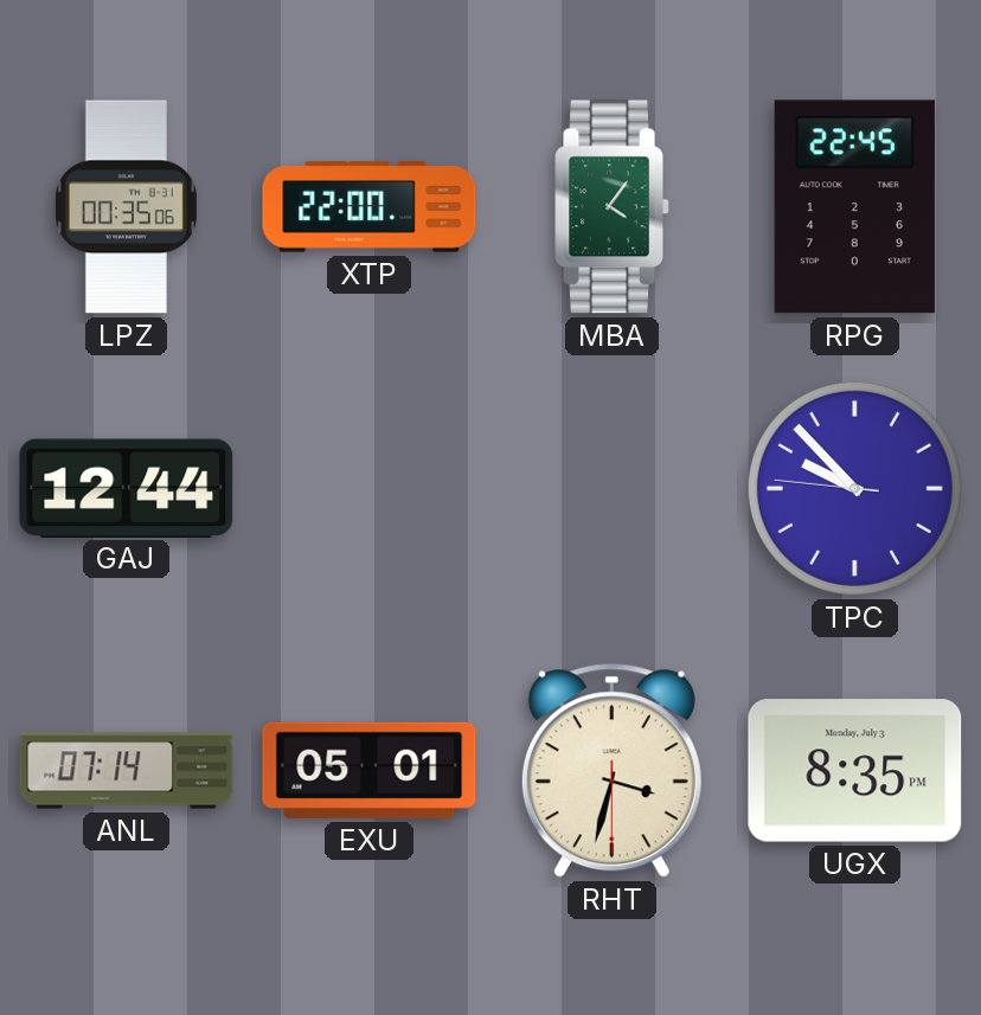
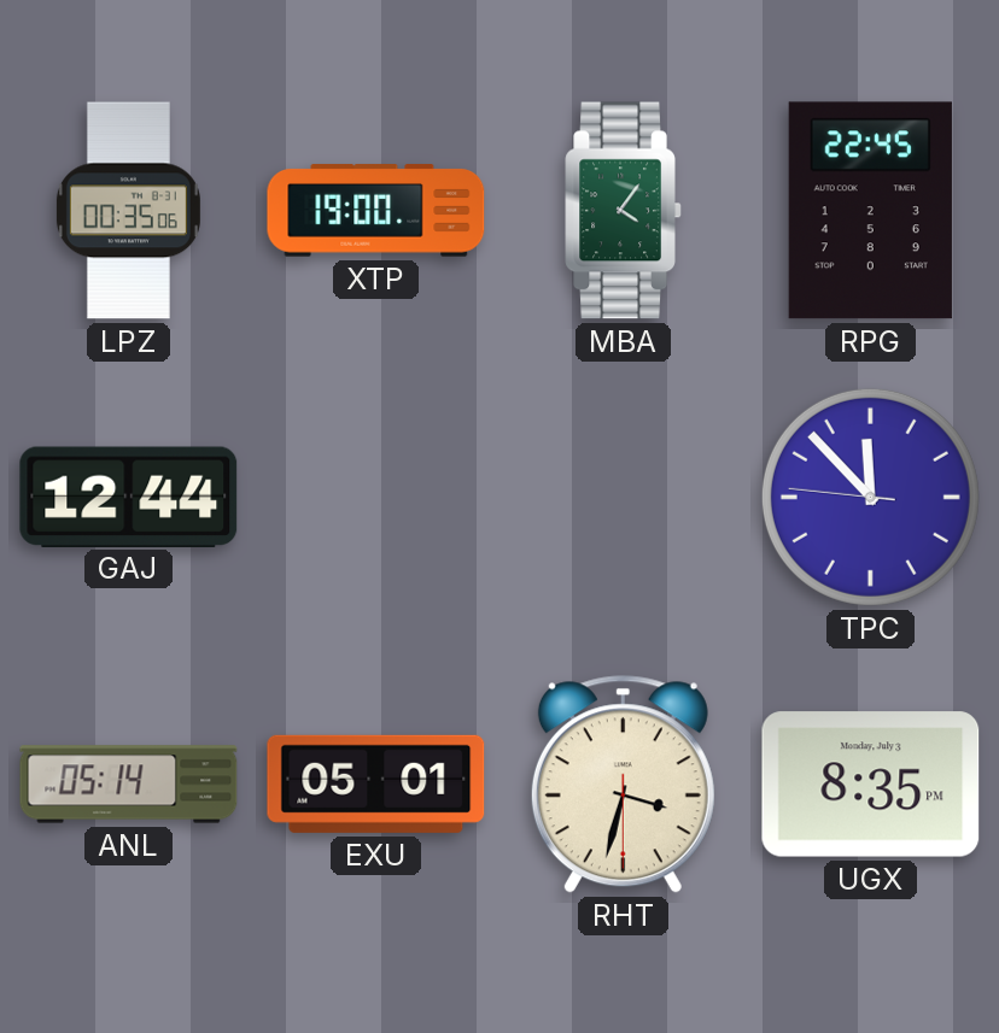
XTP: 22:00 -> 19:00 (376, 211)
TPC: 9:52 -> 11:52 (870, 497)
ANL: 07:14 -> 05:14 (129, 785)
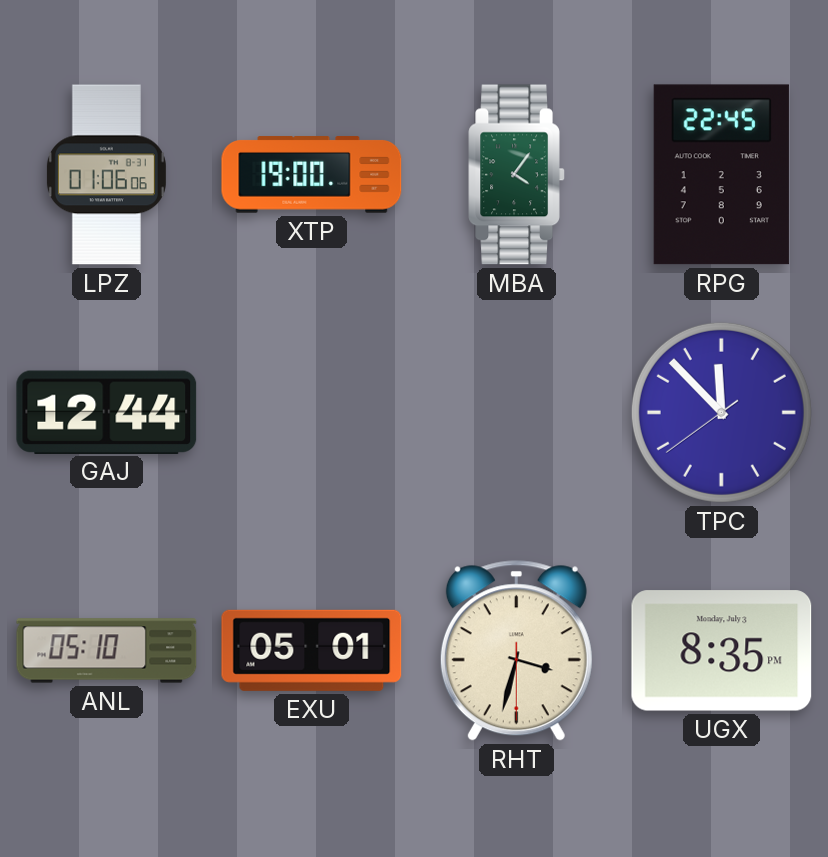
LPZ: 00:35 -> 01:06 (106, 175)
TPC: 11:52:46 -> 11:52:39 (721, 412)
ANL: 05:14 -> 05:10 (107, 651)
